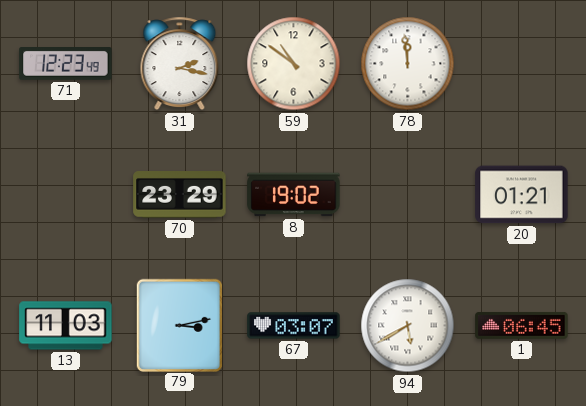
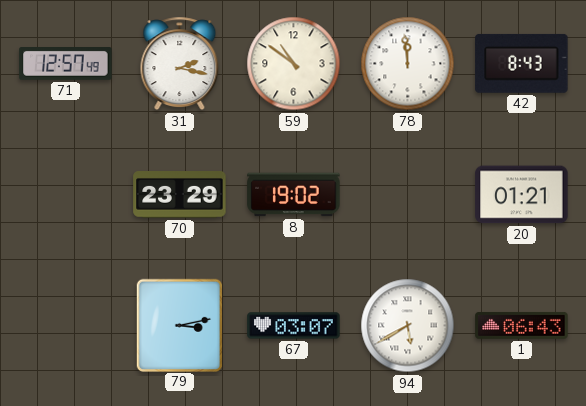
71: 12:23 -> 12:57 (66, 64)
42: none -> 8:43 (522, 63)
13: 11:03 -> none (66, 326)
1: 06:45 -> 06:43 (522, 326)
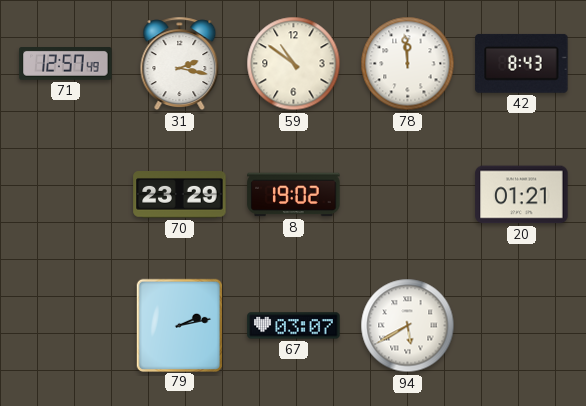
79: 3:13 -> 2:13 (179, 325)
1: 06:43 -> none (522, 326)
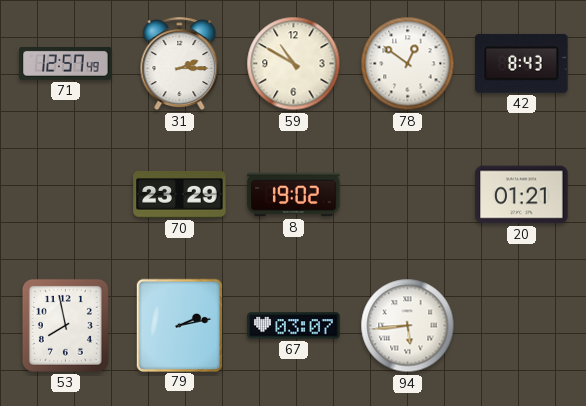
31: 2:17 -> 2:15 (180, 64)
59: 10:51 -> 10:50 (294, 64)
78: 11:59 -> 12:51 (408, 64)
53: none -> 7:58 (65, 325)
94: 5:40 -> 5:44 (408, 326)
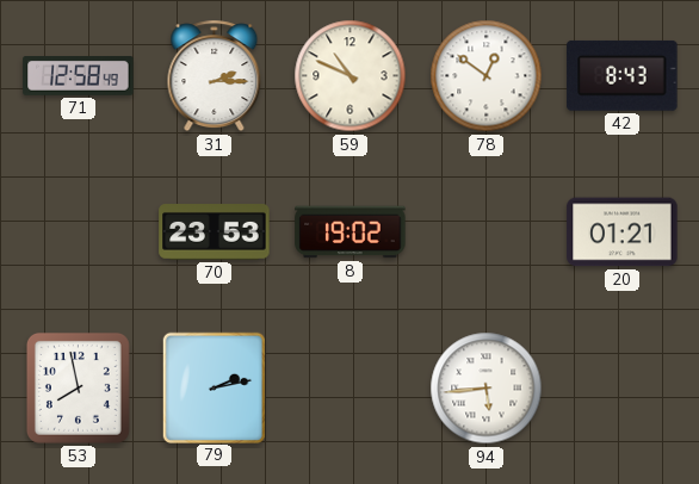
71: 12:57 -> 12:58 (79, 76)
59: 10:50 -> 10:49 (351, 76)
70: 23:29 -> 23:53 (215, 232)
67: 03:07 -> none (294, 326)
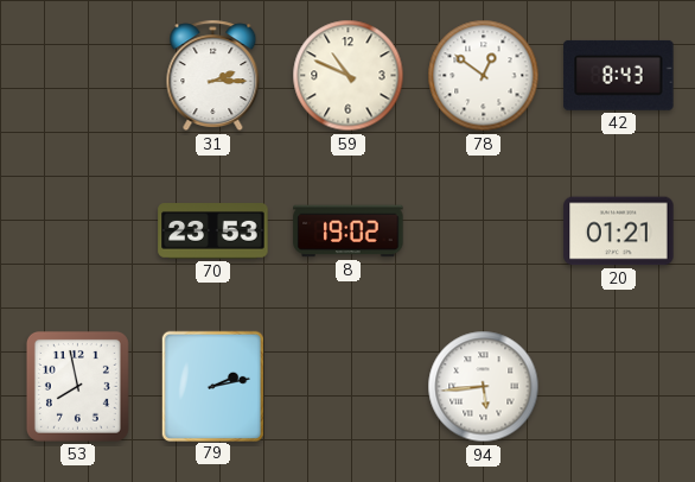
71: 12:58 -> none (79, 76)
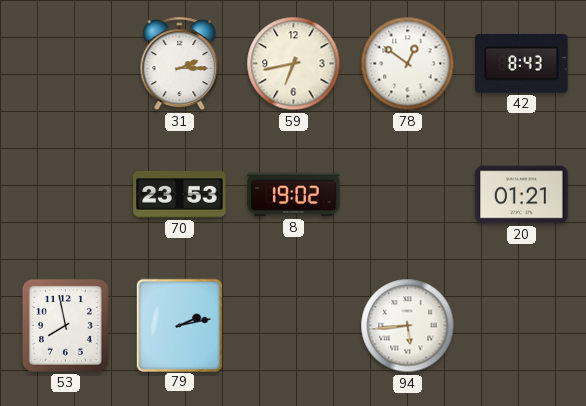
59: 10:49 -> 6:43 (294, 64)
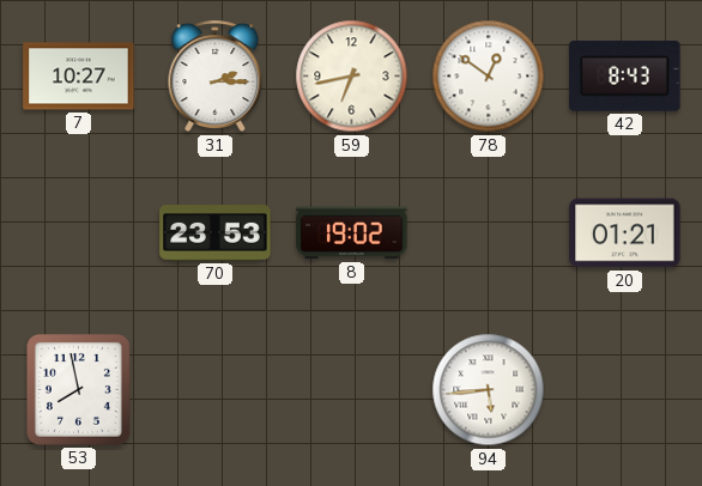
7: none -> 10:27 (79, 77)
79: 2:13 -> none (179, 325)
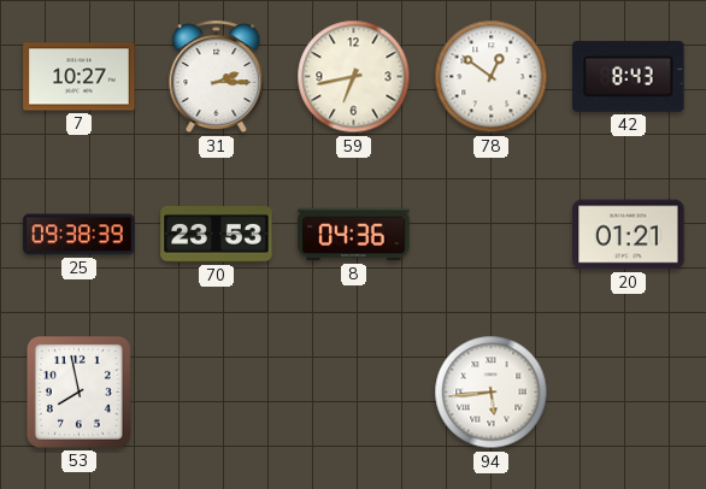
25: none -> 09:38 (80, 235)
8: 19:02 -> 04:36 (354, 235)
